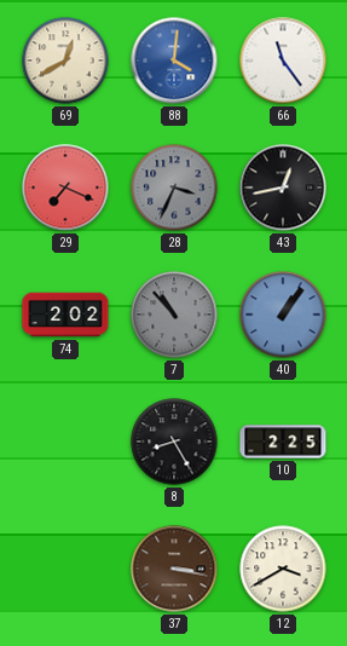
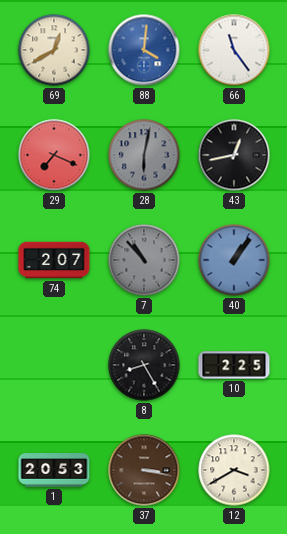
28: 3:34 -> 6:02 (144, 155)
74: 2:02 -> 2:07 (54, 260)
1: none -> 20:53 (54, 470)
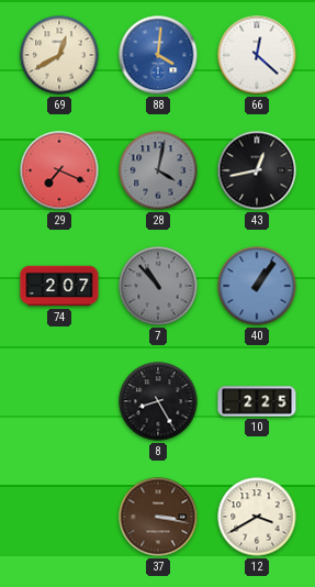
66: 11:24 -> 12:22 (257, 55)
28: 6:02 -> 4:02 (158, 170)
1: 20:53 -> none (54, 470)
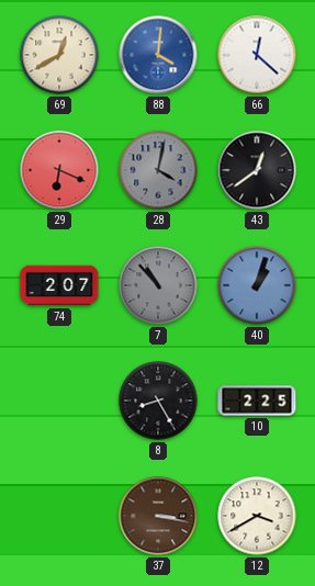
29: 7:19 -> 6:19 (59, 170)
43: 12:43 -> 12:39 (257, 170)
40: 1:06 -> 1:03 (257, 285)
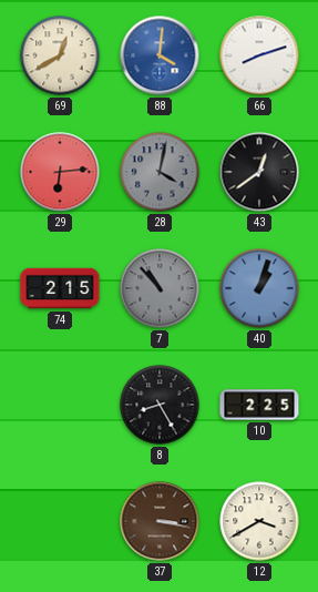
66: 12:22 -> 8:12 (259, 55)
29: 6:19 -> 6:14 (60, 172)
74: 2:07 -> 2:15 (60, 288)
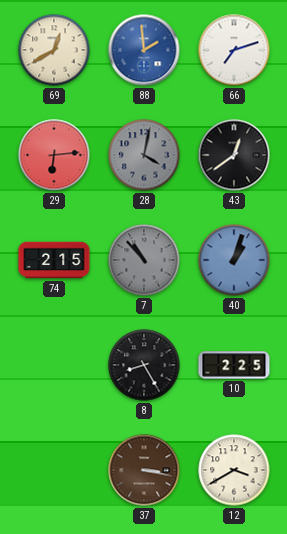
88: 4:01 -> 1:59 (144, 50)
66: 8:12 -> 7:12 (234, 50)
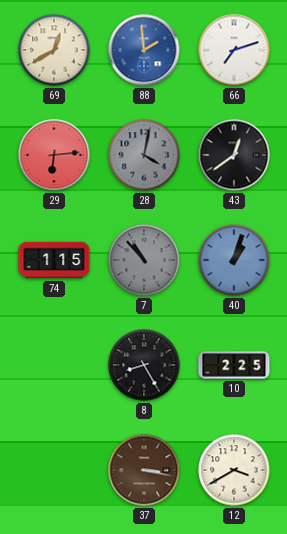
74: 2:15 -> 1:15 (54, 260)
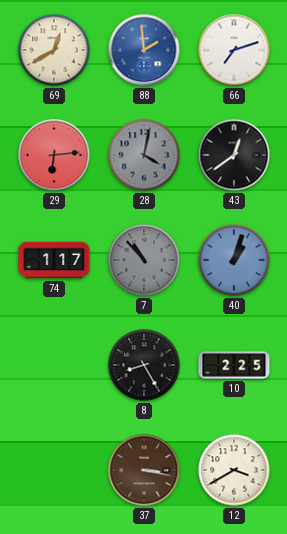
74: 1:15 -> 1:17 (54, 260)
